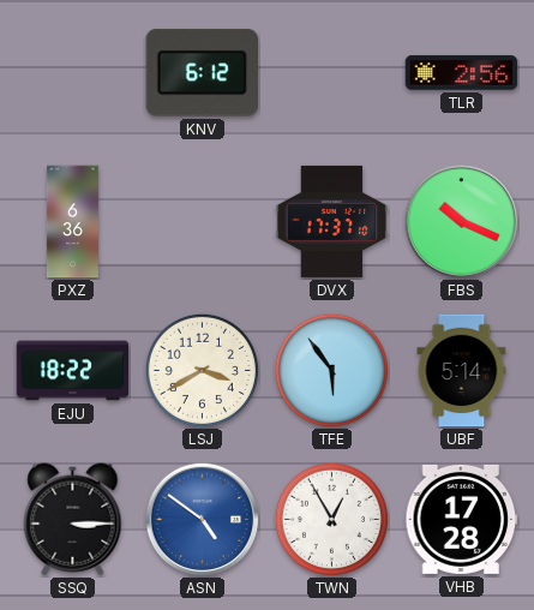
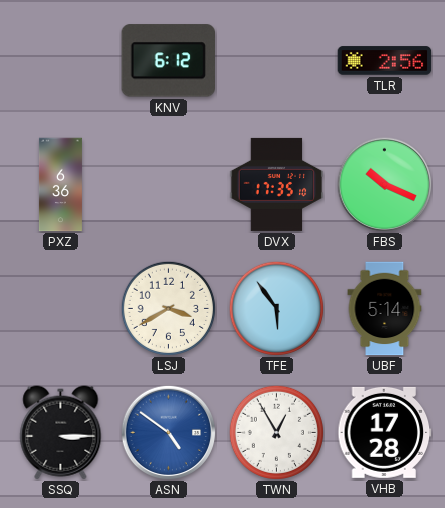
DVX: 17:37 -> 17:35 (277, 184)
EJU: 18:22 -> none (73, 371)
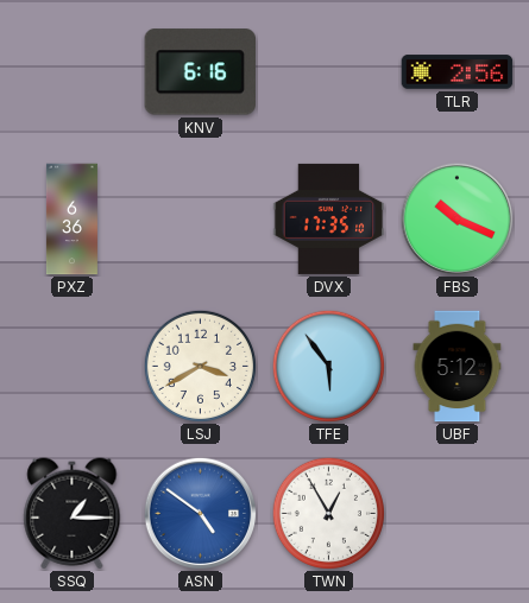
KNV: 6:12 -> 6:16 (200, 72)
UBF: 5:14 -> 5:12 (458, 367)
SSQ: 3:15 -> 1:15 (73, 514)
VHB: 17:28 -> none (385, 432)
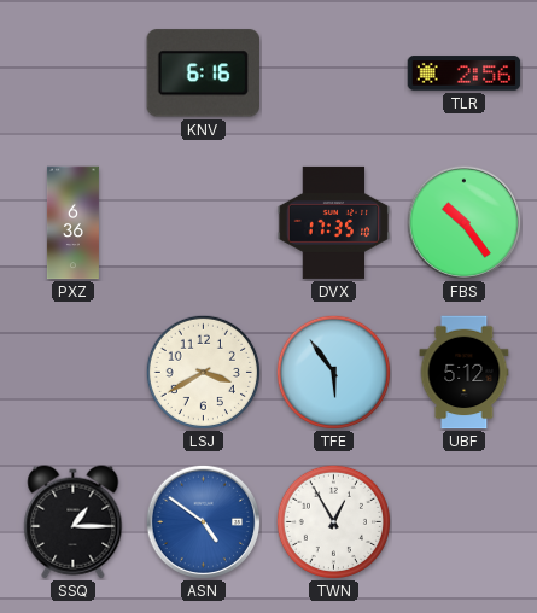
FBS: 10:19 -> 10:24 (463, 222)
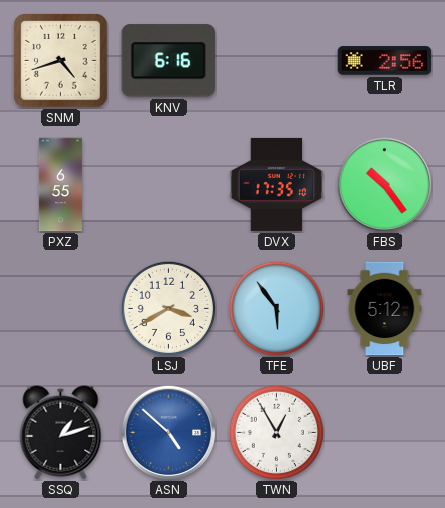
SNM: none -> 4:42 (61, 61)
PXZ: 6:36 -> 6:55 (60, 185)
SSQ: 1:15 -> 1:12 (61, 433)
ASN: 4:51 -> 4:52 (168, 432)
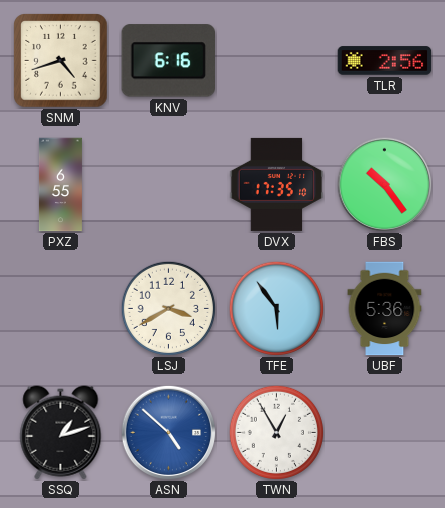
UBF: 5:12 -> 5:36 (385, 309)
